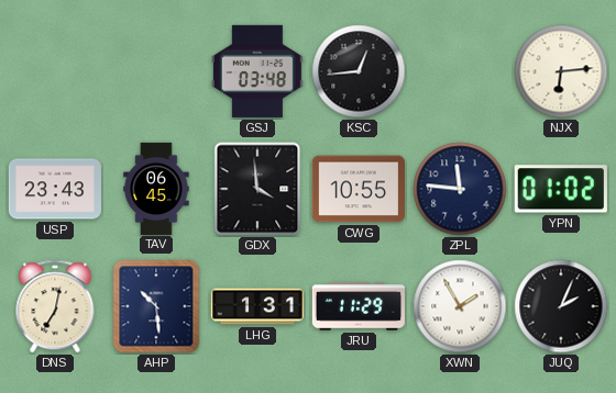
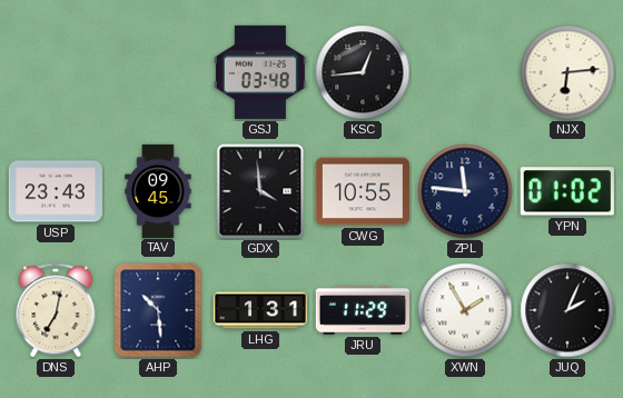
TAV: 06:45 -> 09:45 (158, 190)
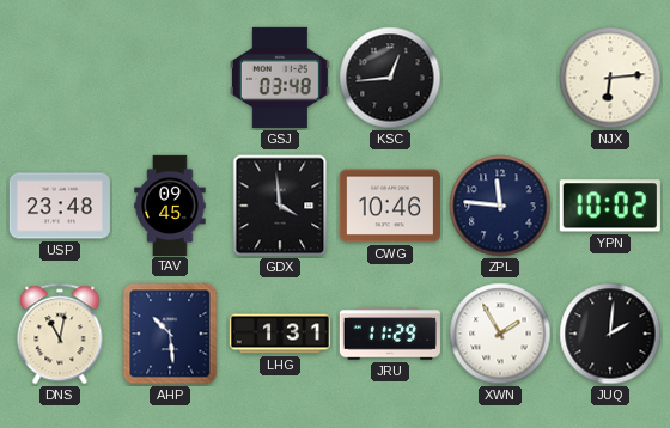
USP: 23:43 -> 23:48 (60, 206)
CWG: 10:55 -> 10:46 (390, 206)
YPN: 01:02 -> 10:02 (610, 206)
DNS: 7:02 -> 11:02 (60, 334)
JUQ: 2:04 -> 2:01 (610, 334)
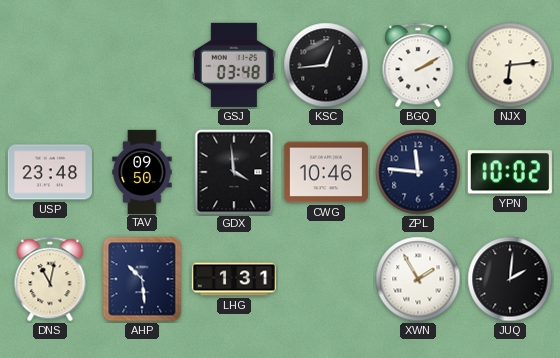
BGQ: none -> 2:10 (418, 65)
TAV: 09:45 -> 09:50 (142, 171)
JRU: 11:29 -> none (390, 334)
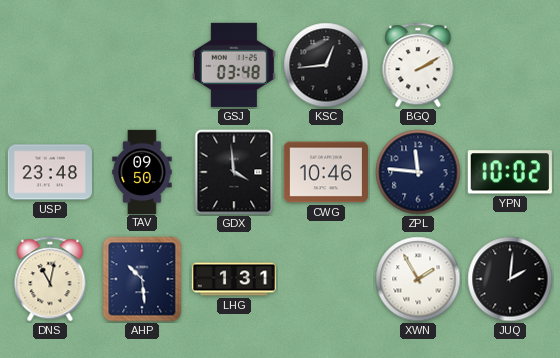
NJX: 6:14 -> none (510, 65)
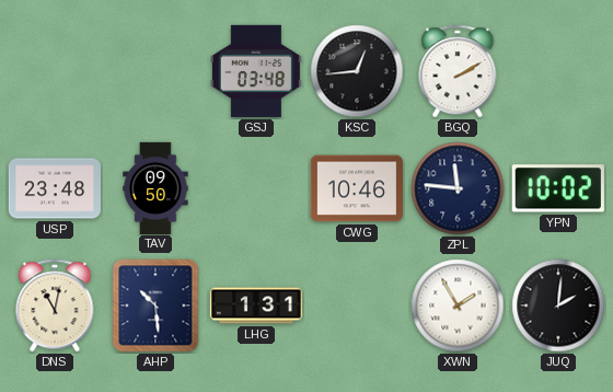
GDX: 3:59 -> none (234, 172)
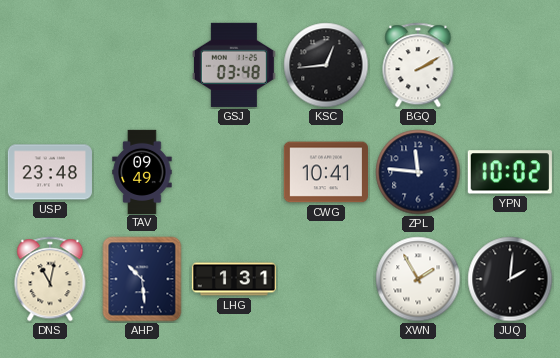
TAV: 09:50 -> 09:49 (142, 171)
CWG: 10:46 -> 10:41 (326, 172)
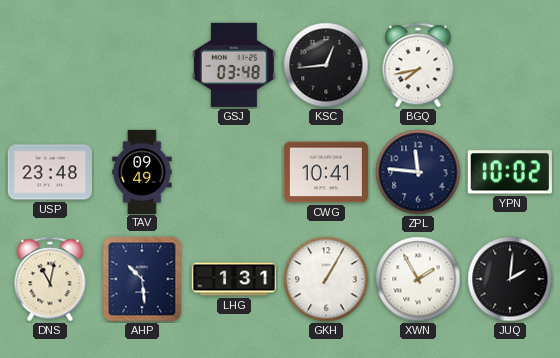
BGQ: 2:10 -> 7:43 (418, 65)
GKH: none -> 1:05 (326, 279)
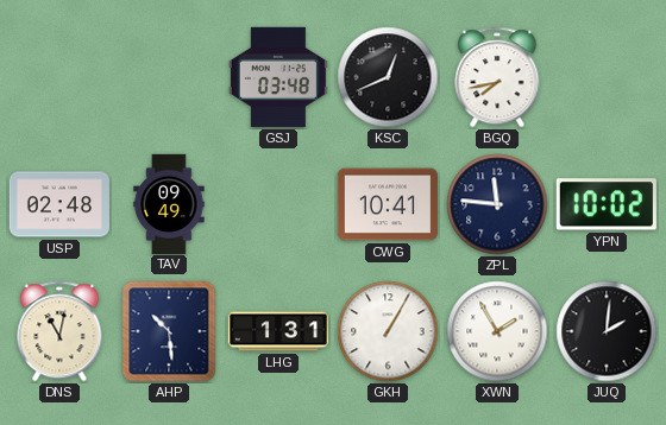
KSC: 12:44 -> 12:41 (388, 77)
USP: 23:48 -> 02:48 (59, 204)
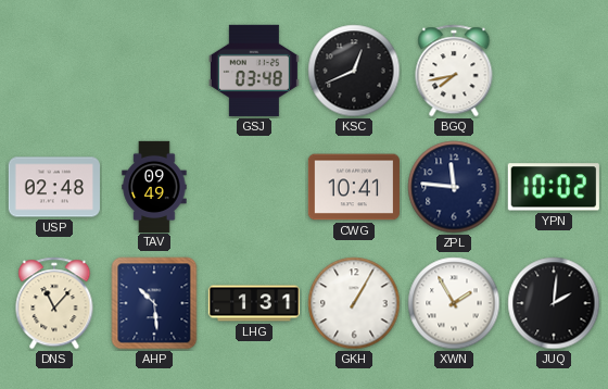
DNS: 11:02 -> 11:07 (54, 303)
